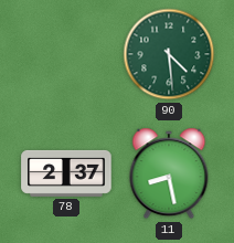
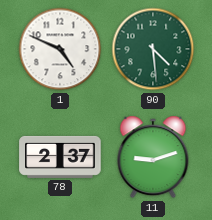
1: none -> 4:49 (60, 49)
11: 8:28 -> 9:12 (153, 157)
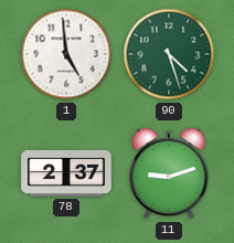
1: 4:49 -> 4:59 (66, 54)
90: 4:29 -> 4:27 (169, 54)
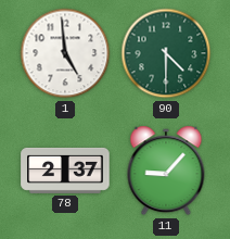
90: 4:27 -> 4:30 (166, 53)
11: 9:12 -> 9:07 (166, 171)
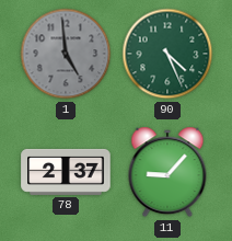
1 dial: white -> grey (66, 54)
90: 4:30 -> 4:26 (167, 54)
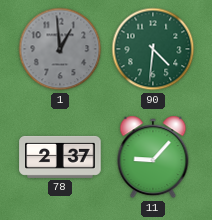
1: 4:59 -> 12:59 (60, 49)
90: 4:26 -> 4:31 (153, 49)
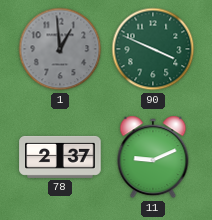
90: 4:31 -> 3:49 (153, 49)
11: 9:07 -> 9:11 (153, 157)
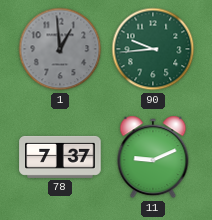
90: 3:49 -> 9:44 (153, 49)
78: 2:37 -> 7:37 (60, 157)
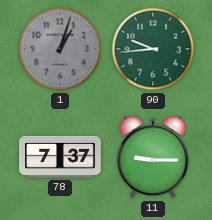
1: 12:59 -> 1:03 (60, 49)
11: 9:11 -> 9:15 (153, 157)
